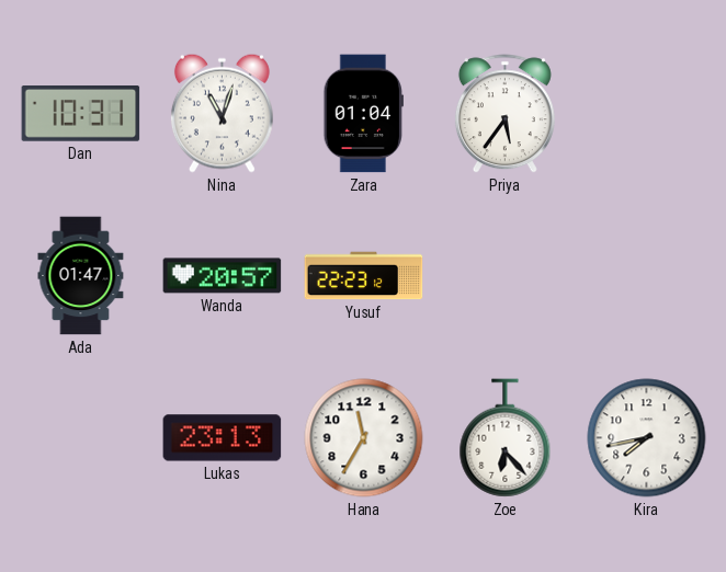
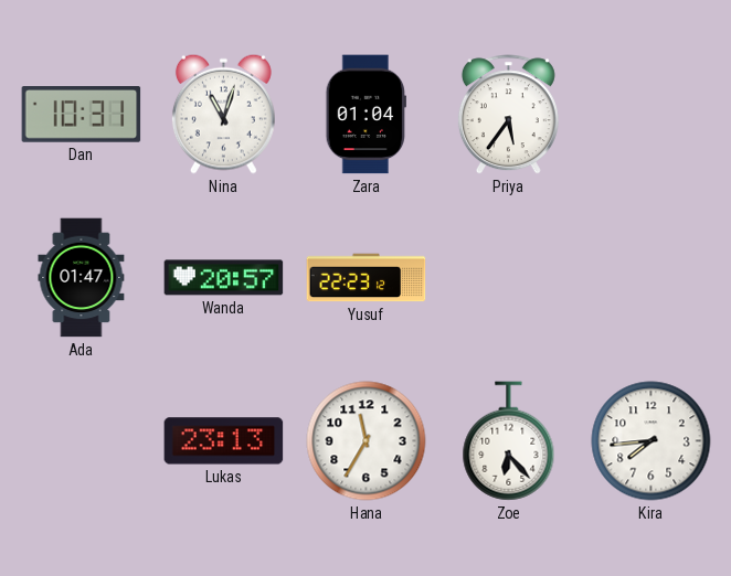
Kira: 7:43 -> 7:44 (651, 441)
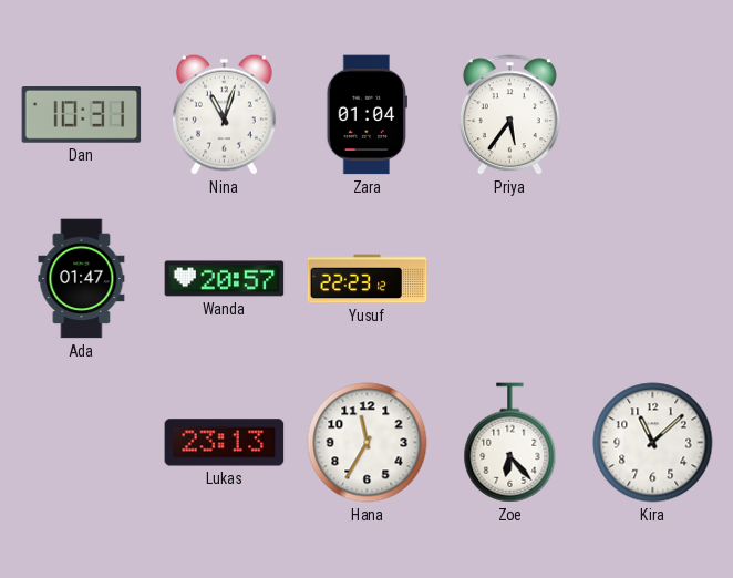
Kira: 7:44 -> 11:08 (653, 443)
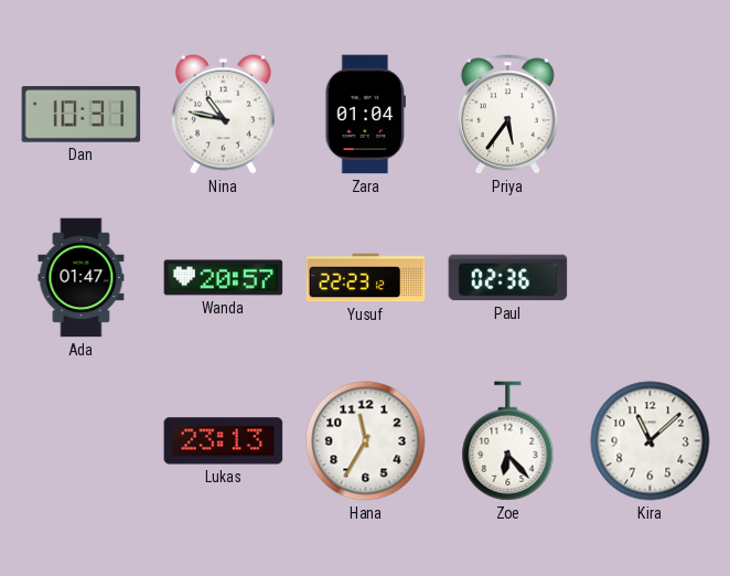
Nina: 11:03 -> 10:47 (223, 114)
Paul: none -> 02:36 (508, 278)
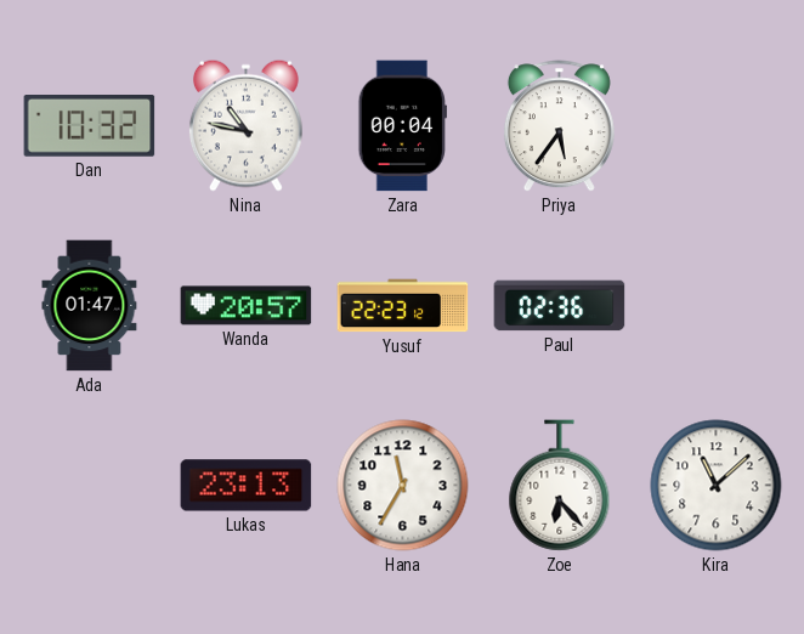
Dan: 10:31 -> 10:32 (90, 126)
Zara: 01:04 -> 00:04 (402, 126)
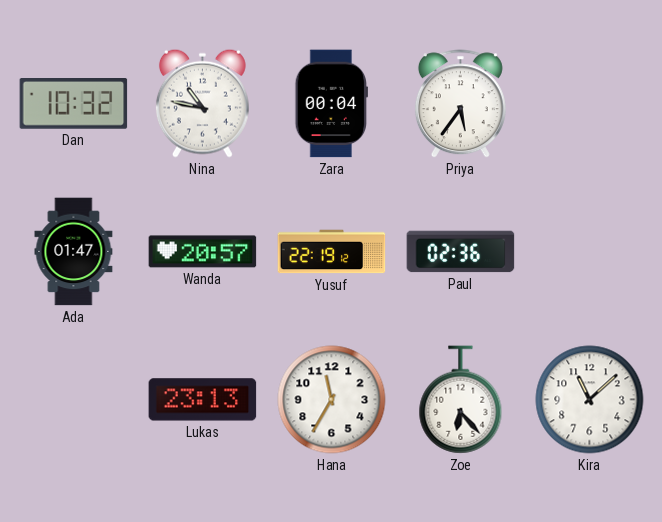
Yusuf: 22:23 -> 22:19 (332, 252)
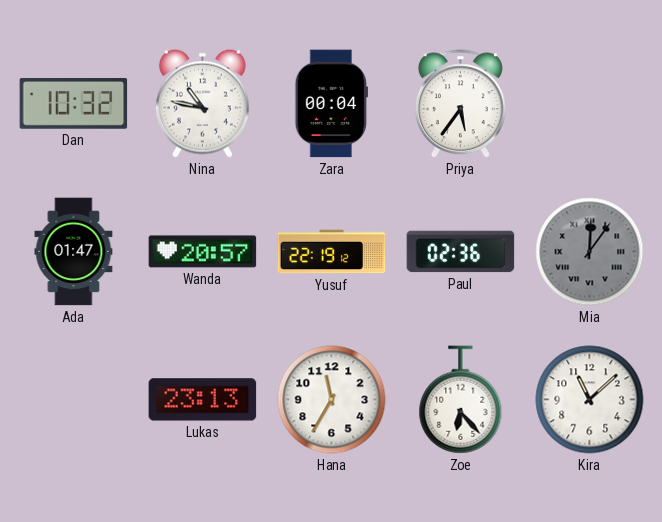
Mia: none -> 12:06 (590, 252)
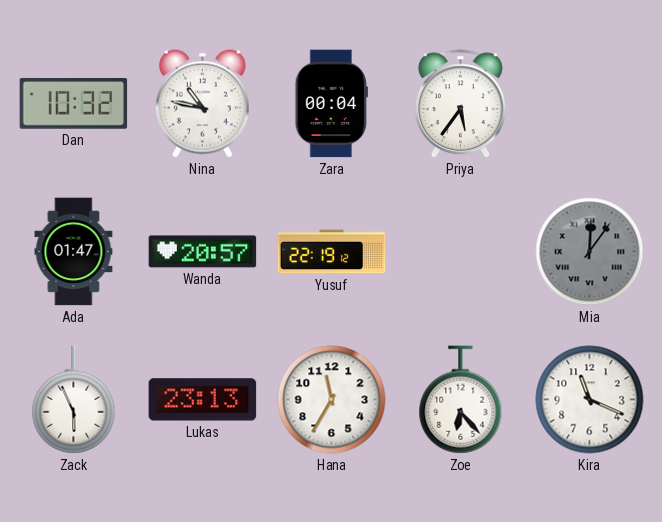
Paul: 02:36 -> none (461, 252)
Zack: none -> 5:56 (74, 400)
Kira: 11:08 -> 11:19 (590, 400)
